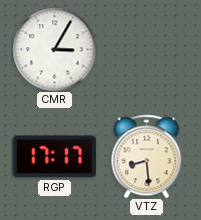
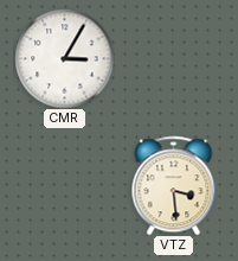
RGP: 17:17 -> none (54, 157)
VTZ: 8:29 -> 3:29 (174, 185)
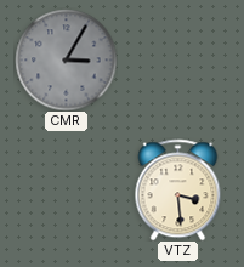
CMR dial: white -> grey (66, 59)
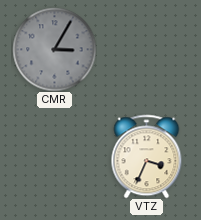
VTZ: 3:29 -> 3:34 (147, 156)
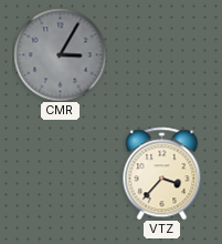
VTZ: 3:34 -> 3:37 (162, 173)
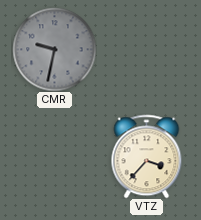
CMR: 3:05 -> 9:32 (54, 49)
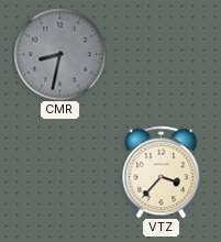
CMR: 9:32 -> 8:32 (59, 54)
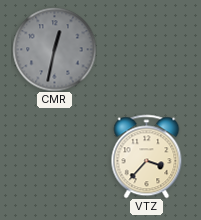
CMR: 8:32 -> 12:32 (54, 49)
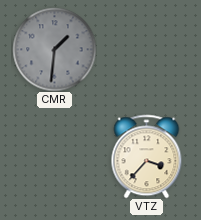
CMR: 12:32 -> 1:31 (54, 49)
